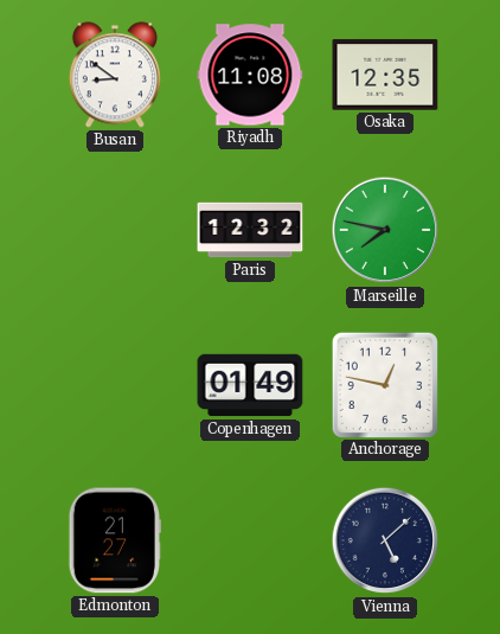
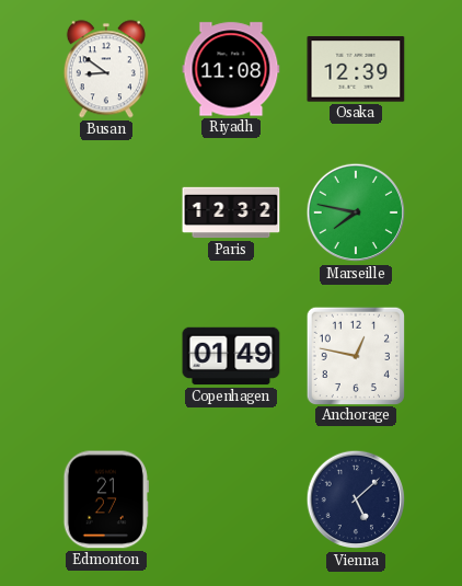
Osaka: 12:35 -> 12:39 (356, 69)
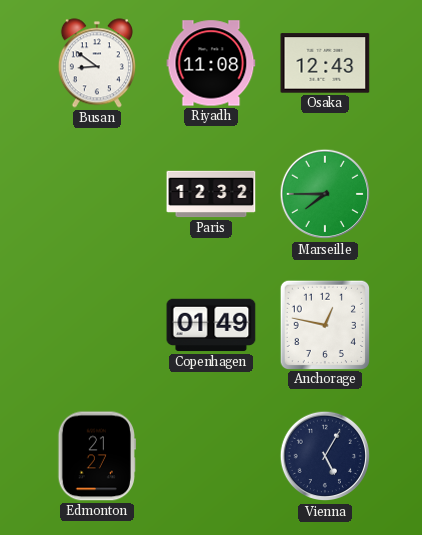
Osaka: 12:39 -> 12:43 (325, 63)
Marseille: 7:47 -> 7:45 (325, 194)
Vienna: 5:08 -> 5:05 (325, 456)
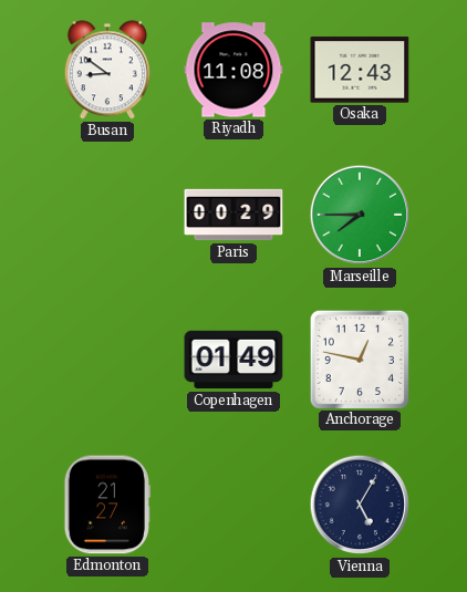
Paris: 12:32 -> 00:29 (233, 215)
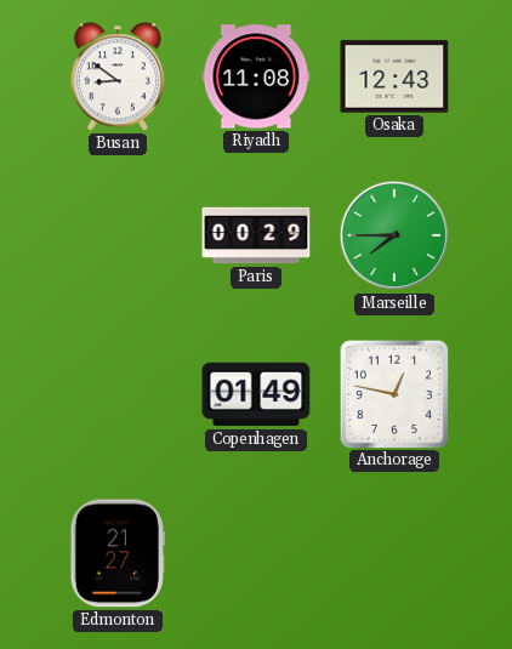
Vienna: 5:05 -> none (360, 505)
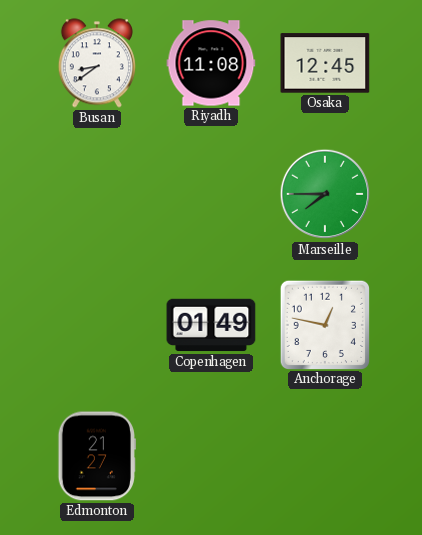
Busan: 8:51 -> 8:39 (97, 63)
Osaka: 12:43 -> 12:45 (325, 63)
Paris: 00:29 -> none (256, 235)
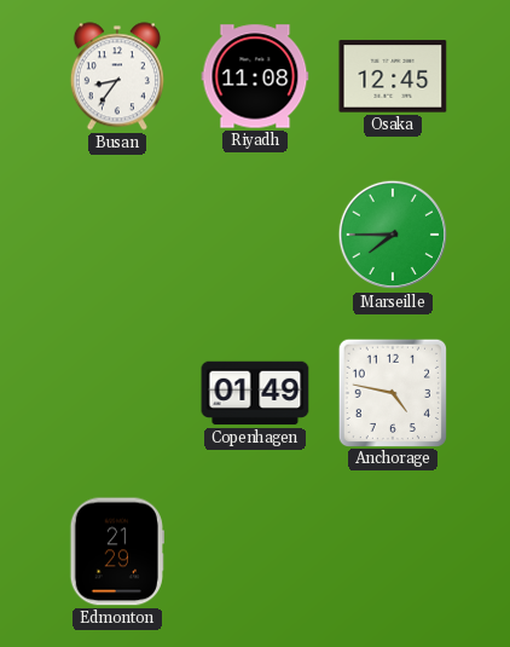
Busan: 8:39 -> 8:36 (117, 76)
Anchorage: 12:47 -> 4:47 (392, 392)
Edmonton: 21:27 -> 21:29 (117, 551)
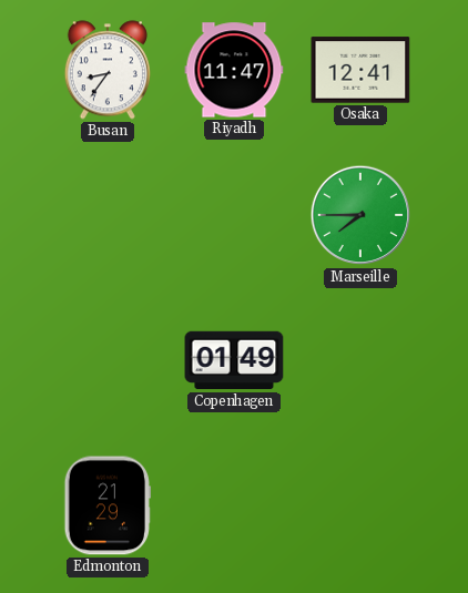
Riyadh: 11:08 -> 11:47 (234, 70)
Osaka: 12:45 -> 12:41 (360, 70)
Anchorage: 4:47 -> none (392, 392)
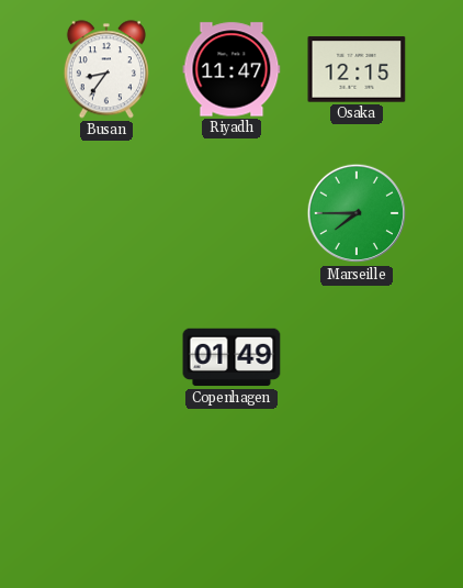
Osaka: 12:41 -> 12:15 (357, 69)
Edmonton: 21:29 -> none (108, 505)
